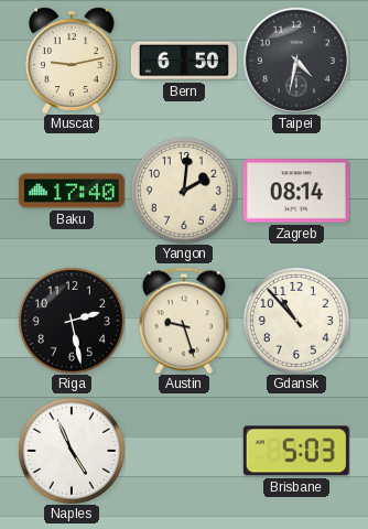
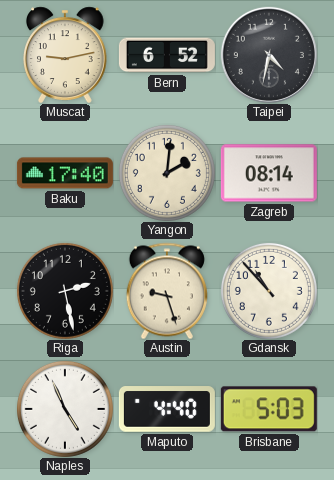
Bern: 6:50 -> 6:52 (167, 55)
Maputo: none -> 4:40 (167, 409)
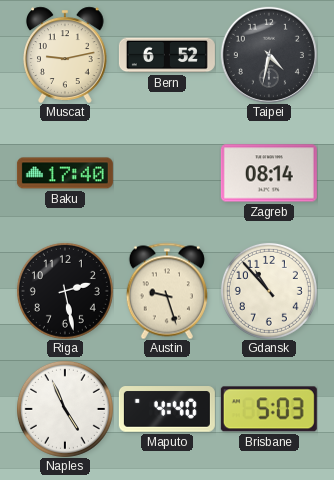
Yangon: 2:01 -> none (167, 173)
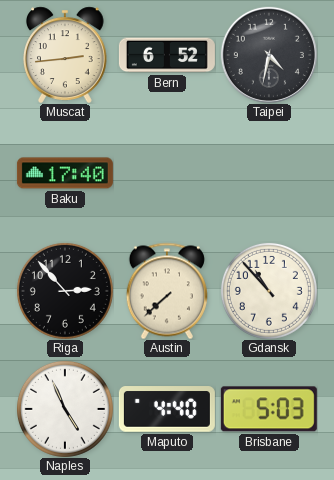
Muscat: 9:13 -> 2:44 (66, 55)
Zagreb: 08:14 -> none (269, 173)
Riga: 2:28 -> 2:53 (65, 291)
Austin: 9:27 -> 7:38 (167, 291)
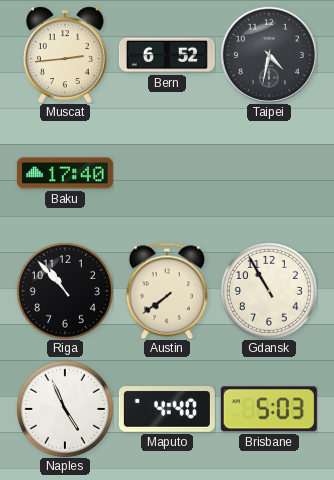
Riga: 2:53 -> 10:53 (65, 291)
Austin: 7:38 -> 7:39 (167, 291)
Gdansk: 10:53 -> 10:55 (269, 291)
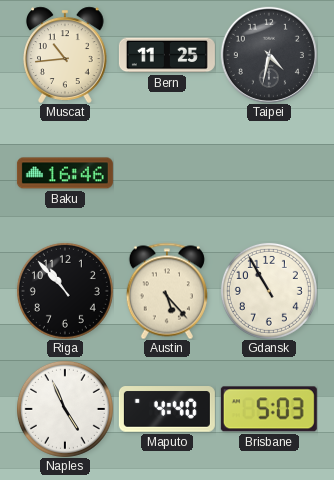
Muscat: 2:44 -> 10:44 (66, 55)
Bern: 6:52 -> 11:25 (167, 55)
Baku: 17:40 -> 16:46 (65, 173)
Austin: 7:39 -> 5:23 (167, 291)
